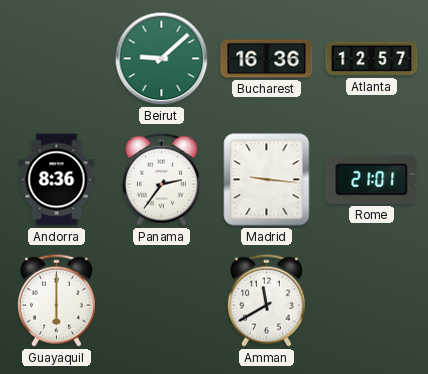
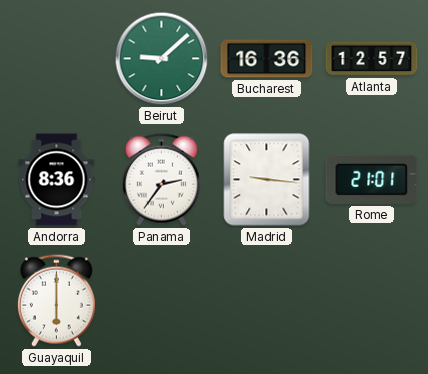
Amman: 11:40 -> none (266, 300)
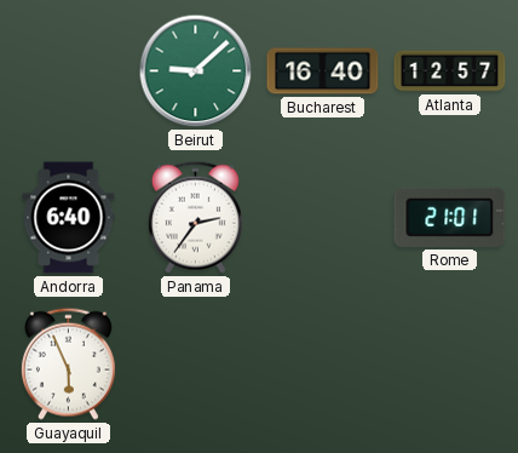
Bucharest: 16:36 -> 16:40 (323, 71)
Andorra: 8:36 -> 6:40 (69, 218)
Madrid: 9:16 -> none (267, 180)
Guayaquil: 6:00 -> 5:56 (68, 363)
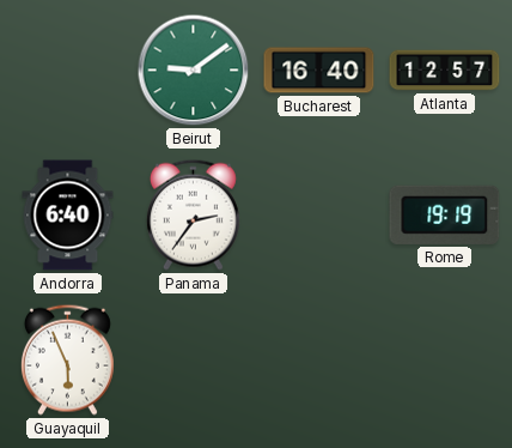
Beirut: 9:08 -> 9:09 (194, 71)
Rome: 21:01 -> 19:19 (445, 214)
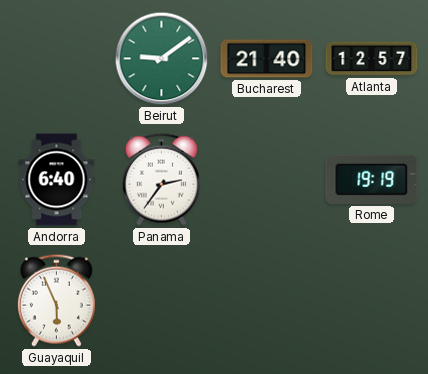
Bucharest: 16:40 -> 21:40 (267, 59)
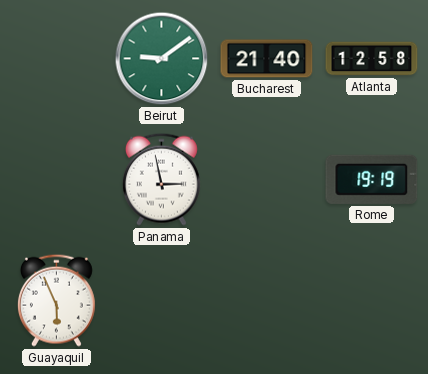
Atlanta: 12:57 -> 12:58 (372, 59)
Andorra: 6:40 -> none (57, 180)
Panama: 2:36 -> 2:58 (161, 179)
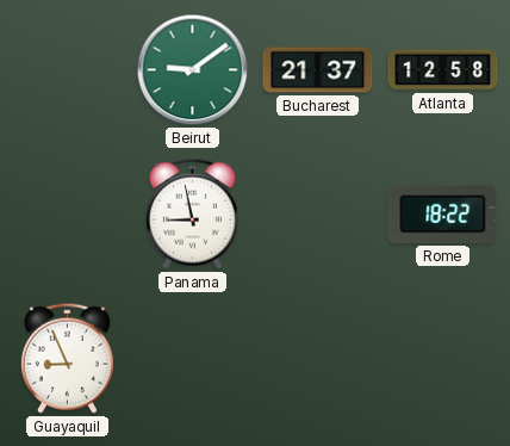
Bucharest: 21:40 -> 21:37 (318, 70)
Panama: 2:58 -> 8:58 (192, 213)
Rome: 19:19 -> 18:22 (443, 213)
Guayaquil: 5:56 -> 8:56 (67, 358)
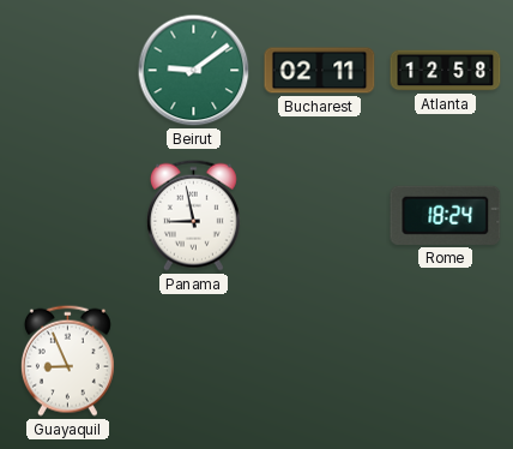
Bucharest: 21:37 -> 02:11 (320, 71)
Rome: 18:22 -> 18:24 (446, 215)
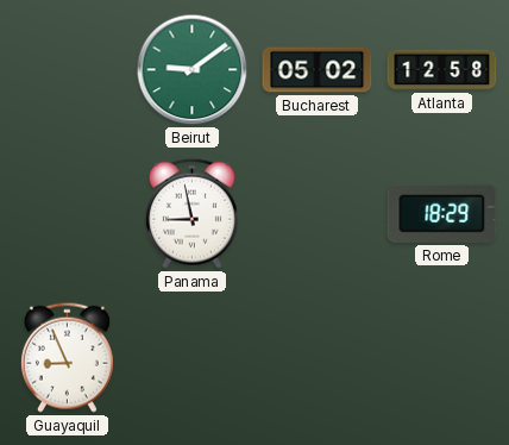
Bucharest: 02:11 -> 05:02 (318, 70)
Rome: 18:24 -> 18:29 (442, 213)
